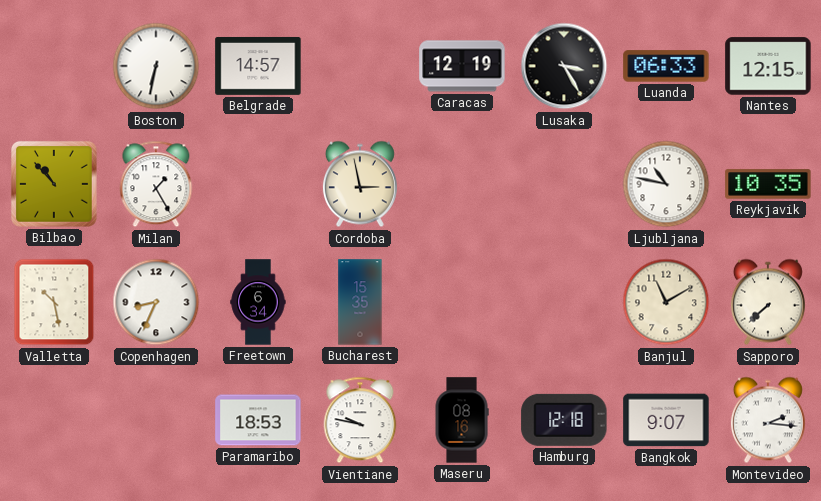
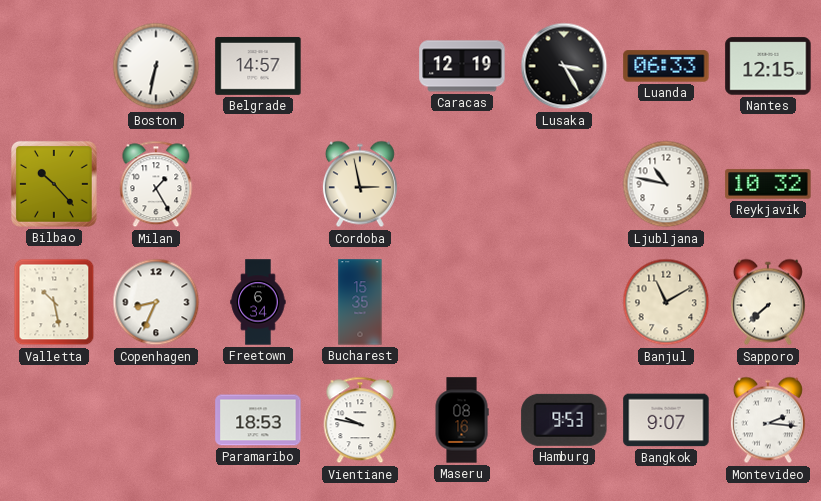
Bilbao: 10:53 -> 10:23 (54, 184)
Reykjavik: 10:35 -> 10:32 (768, 184)
Hamburg: 12:18 -> 9:53 (564, 420)
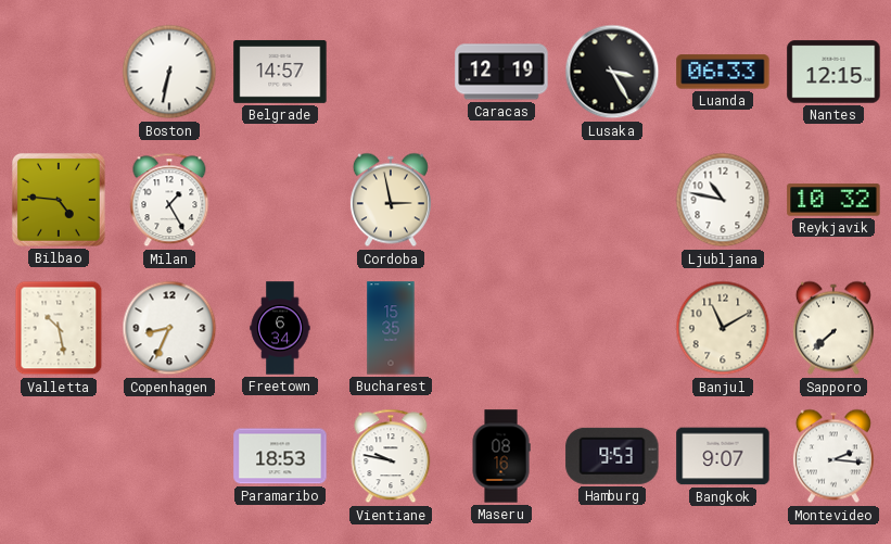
Bilbao: 10:23 -> 4:46 (59, 200)
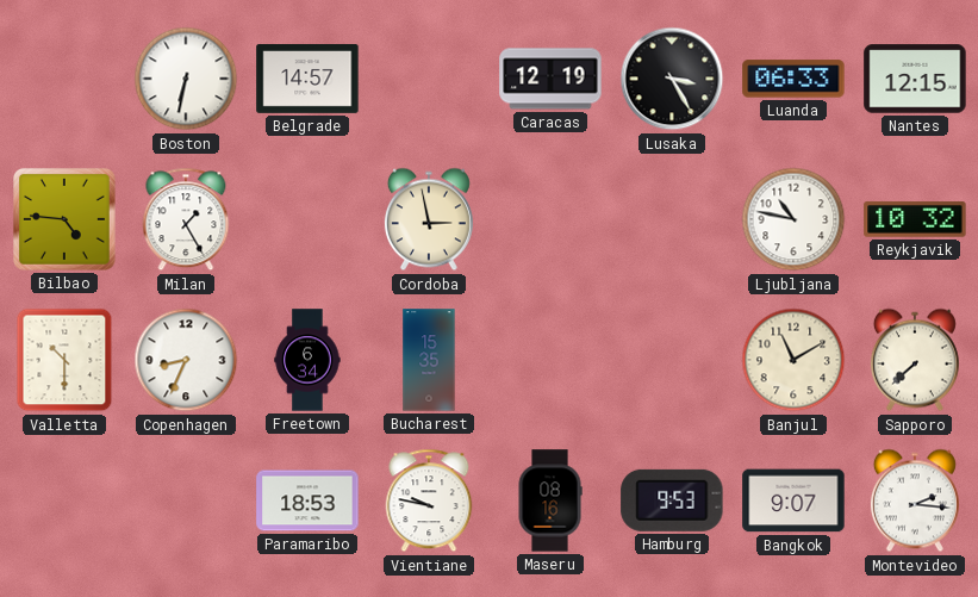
Valletta: 10:28 -> 10:30 (64, 360)
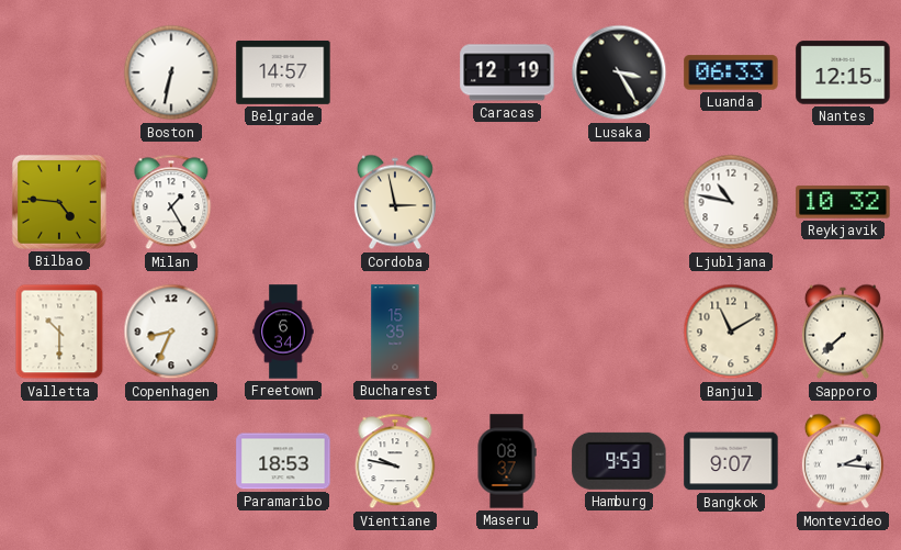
Maseru: 08:16 -> 08:37 (507, 461)
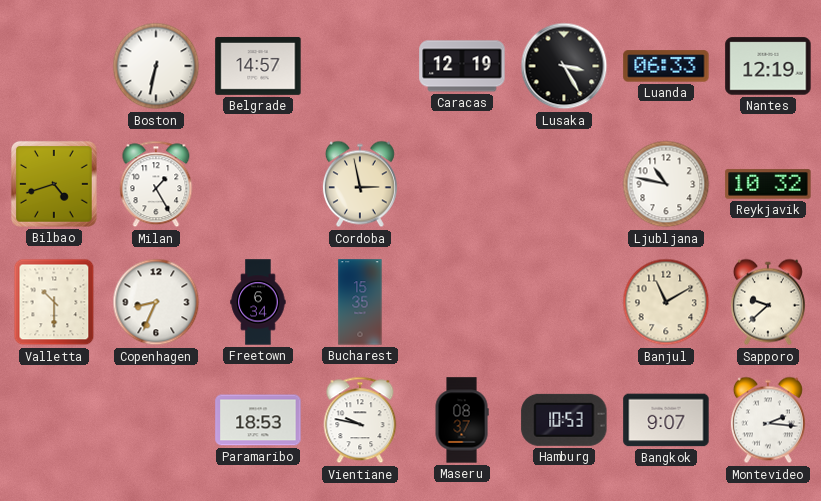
Nantes: 12:15 -> 12:19 (768, 66)
Bilbao: 4:46 -> 4:42 (54, 184)
Sapporo: 7:38 -> 9:38 (768, 302)
Hamburg: 9:53 -> 10:53 (564, 420)
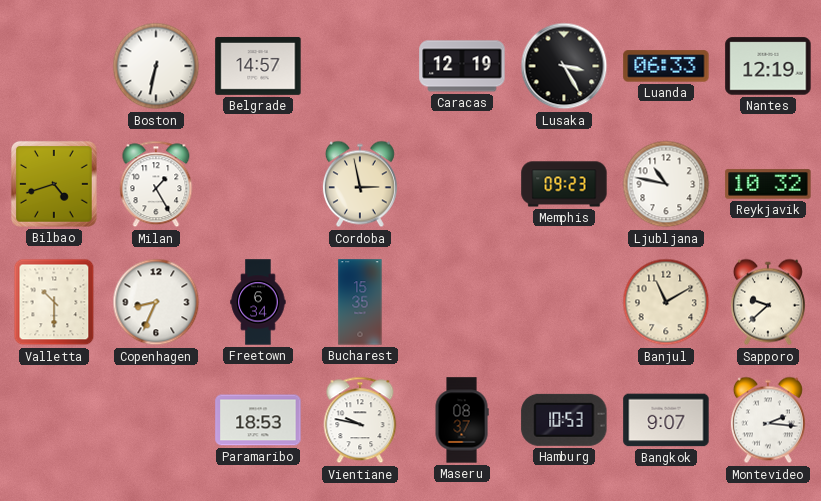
Memphis: none -> 09:23 (564, 184)
